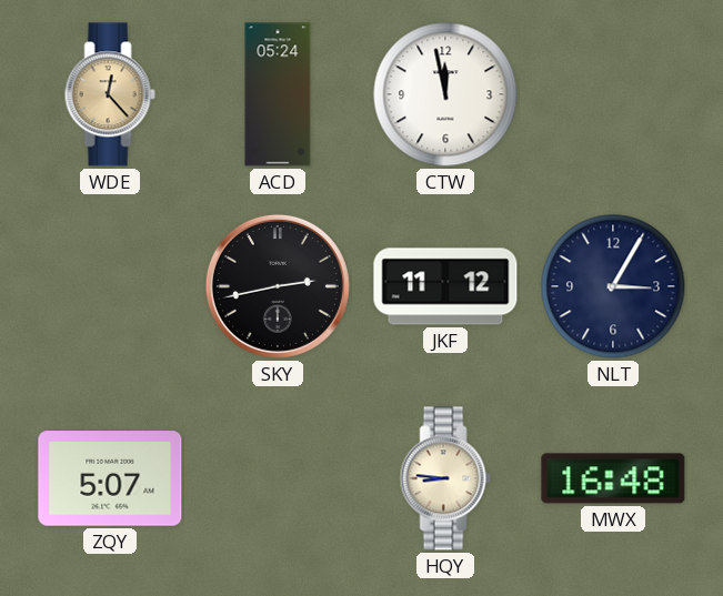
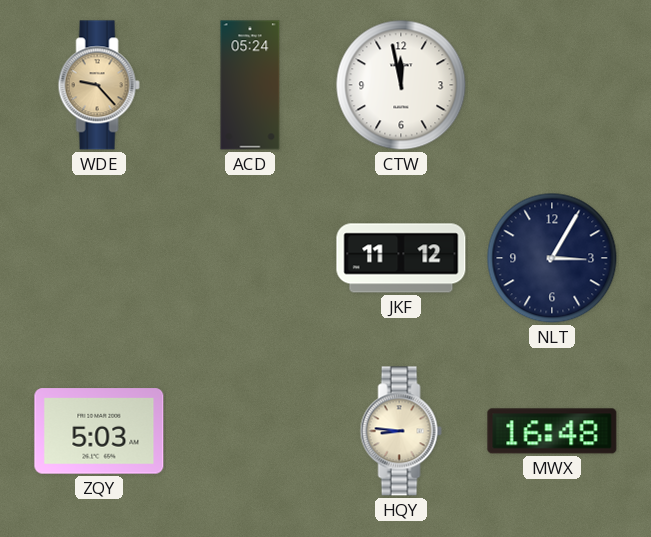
WDE: 12:23 -> 9:23 (99, 85)
SKY: 2:43 -> none (278, 286)
ZQY: 5:07 -> 5:03 (99, 431)
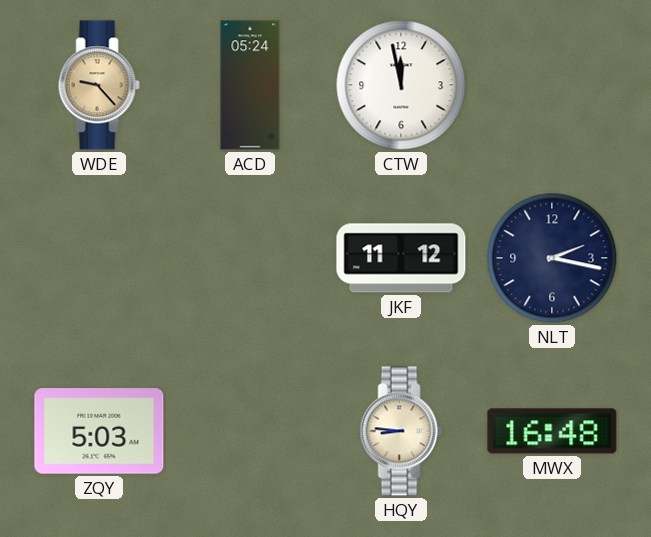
NLT: 3:05 -> 2:17 (552, 258)
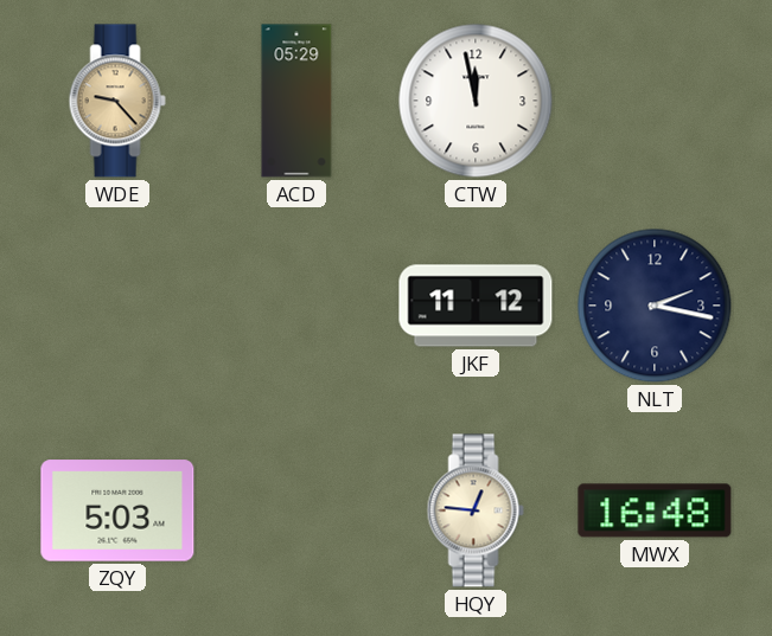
ACD: 05:24 -> 05:29 (296, 101)
HQY: 8:46 -> 12:46 (476, 510)
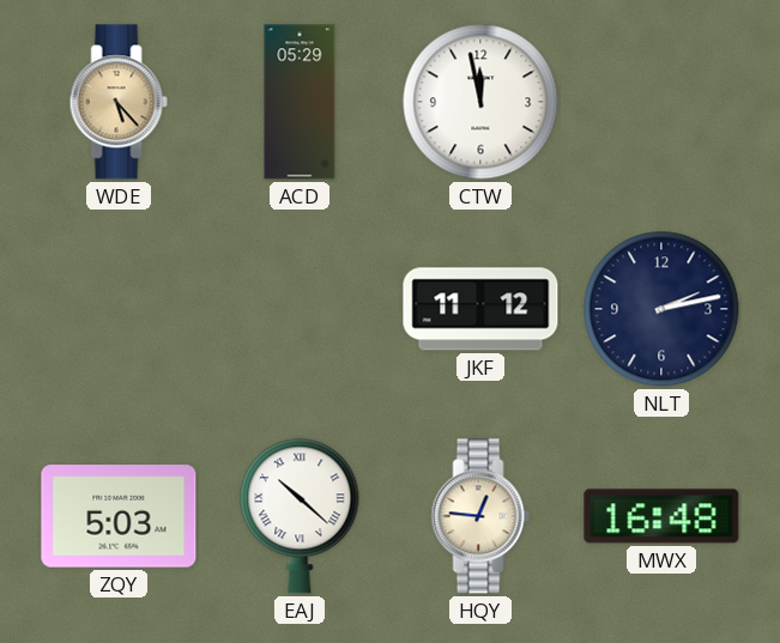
WDE: 9:23 -> 5:23 (119, 102)
NLT: 2:17 -> 2:13 (661, 309)
EAJ: none -> 10:22 (300, 516)
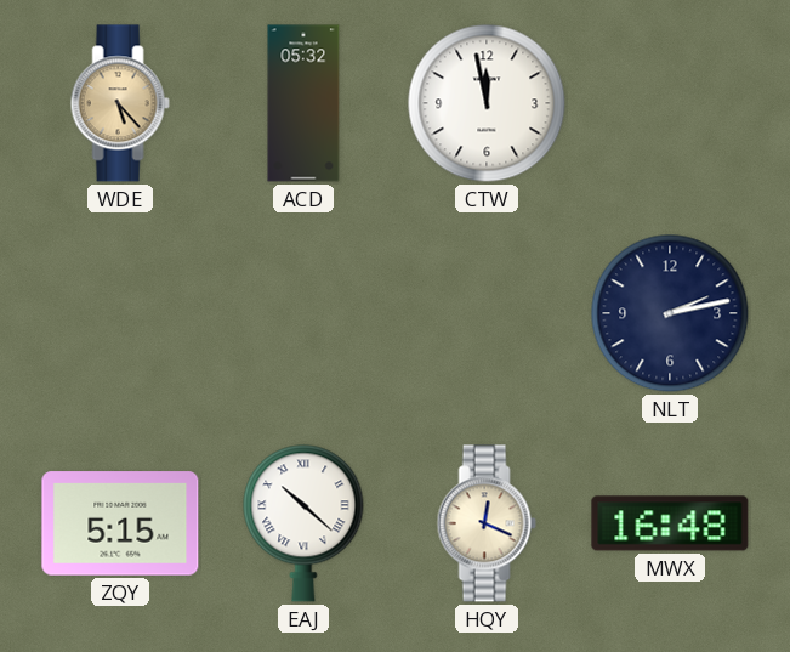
ACD: 05:29 -> 05:32 (303, 103)
JKF: 11:12 -> none (480, 309)
ZQY: 5:03 -> 5:15 (120, 523)
HQY: 12:46 -> 12:19 (487, 523)
